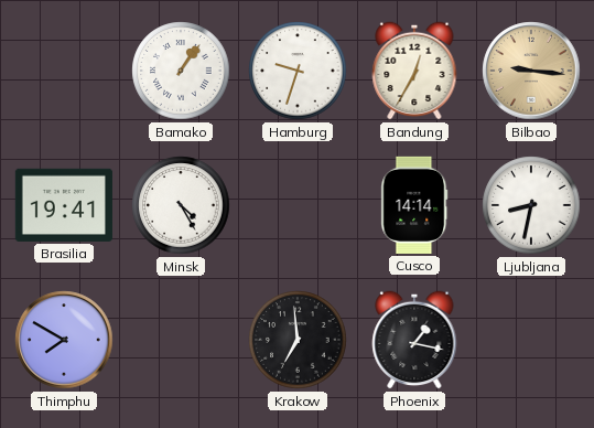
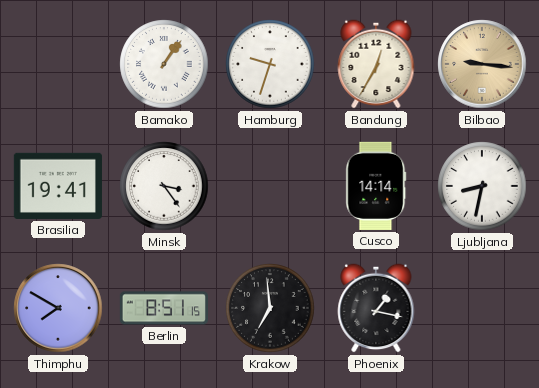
Minsk: 4:25 -> 3:24 (164, 186)
Berlin: none -> 8:51 (163, 308)
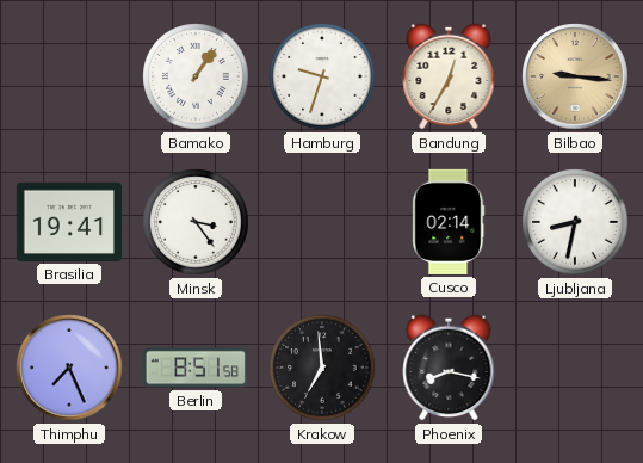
Cusco: 14:14 -> 02:14 (449, 222)
Thimphu: 7:50 -> 7:26 (69, 368)
Berlin: 8:51:15 -> 8:51:58 (194, 368)
Phoenix: 1:17 -> 8:17 (449, 368)
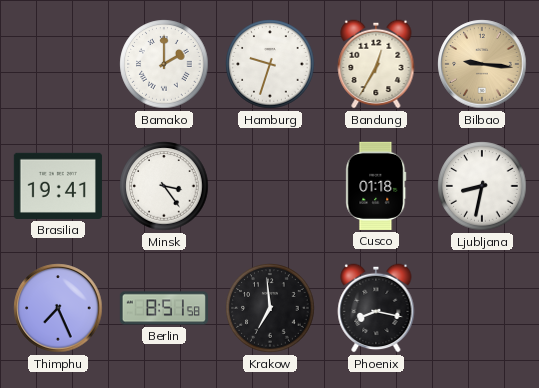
Bamako: 1:06 -> 2:00 (164, 64)
Cusco: 02:14 -> 01:18 (376, 186)
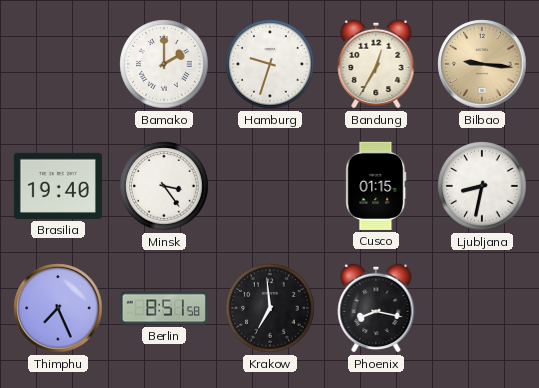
Brasilia: 19:41 -> 19:40 (58, 186)
Cusco: 01:18 -> 01:15 (376, 186)
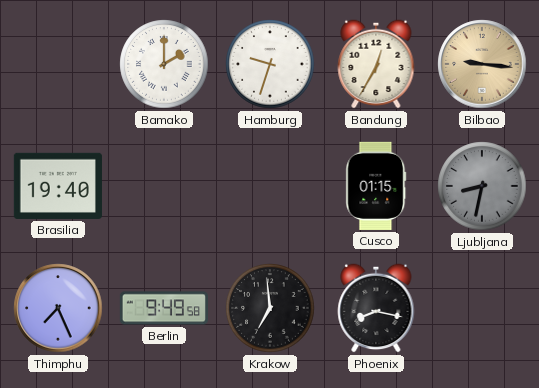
Minsk: 3:24 -> none (164, 186)
Ljubljana dial: white -> grey (482, 186)
Berlin: 8:51 -> 9:49 (163, 308)
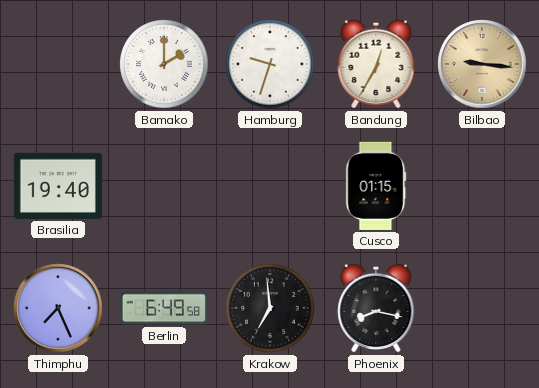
Ljubljana: 8:32 -> none (482, 186)
Berlin: 9:49 -> 6:49 (163, 308)
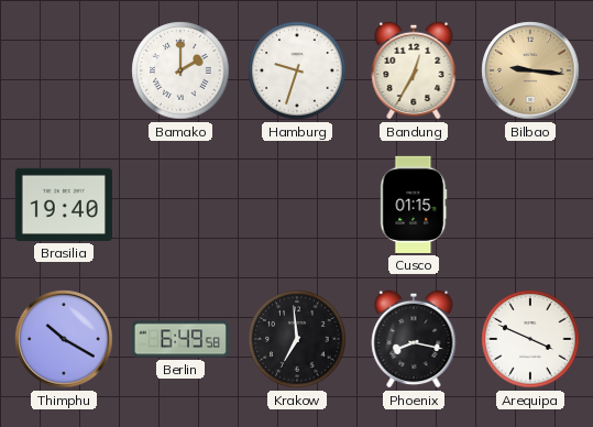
Thimphu: 7:26 -> 10:20 (64, 339)
Arequipa: none -> 3:49 (530, 339)
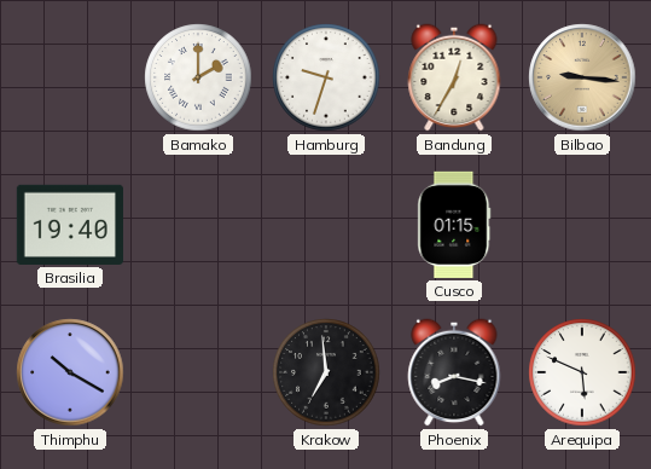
Berlin: 6:49 -> none (179, 339)
Arequipa: 3:49 -> 5:49 (582, 372)
